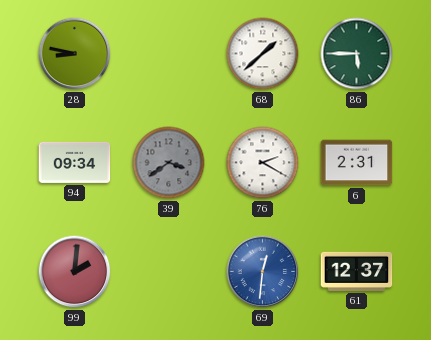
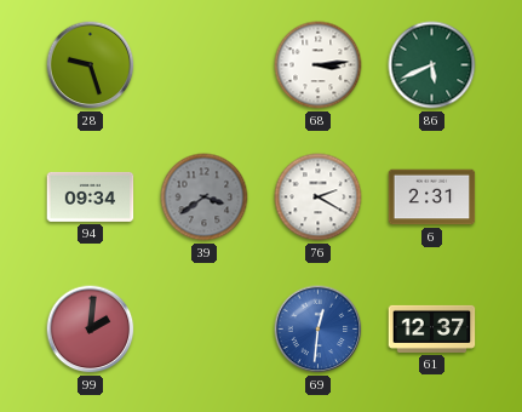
28: 8:47 -> 9:27 (91, 65)
68: 1:38 -> 3:14 (319, 65)
86: 5:45 -> 5:41 (432, 65)
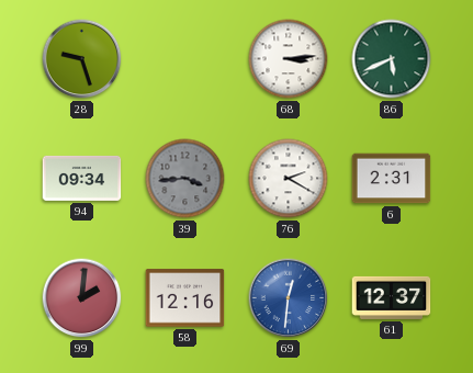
39: 3:39 -> 3:44 (185, 179)
58: none -> 12:16 (185, 298)
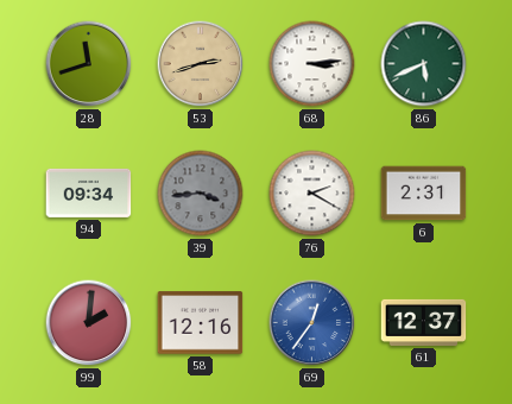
28: 9:27 -> 11:42 (89, 64)
53: none -> 2:42 (201, 64)
69: 12:31 -> 12:36 (312, 323)
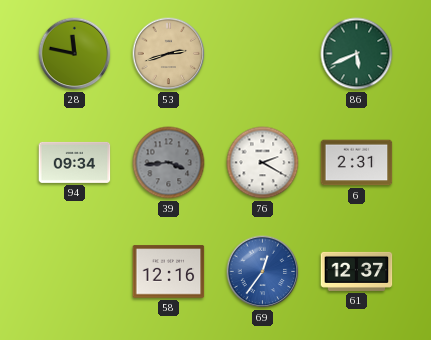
28: 11:42 -> 11:47 (75, 54)
68: 3:14 -> none (312, 64)
99: 2:01 -> none (89, 323)
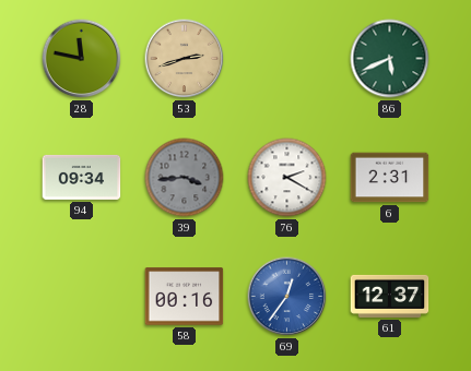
58: 12:16 -> 00:16 (185, 297)
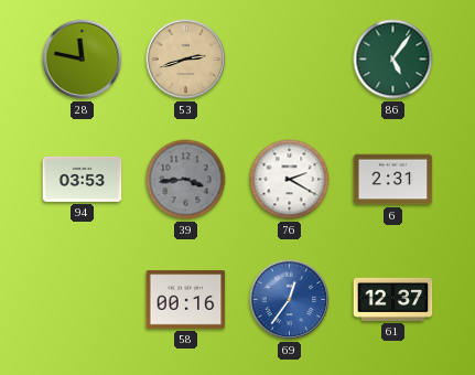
86: 5:41 -> 5:06 (393, 60)
94: 09:34 -> 03:53 (83, 179)
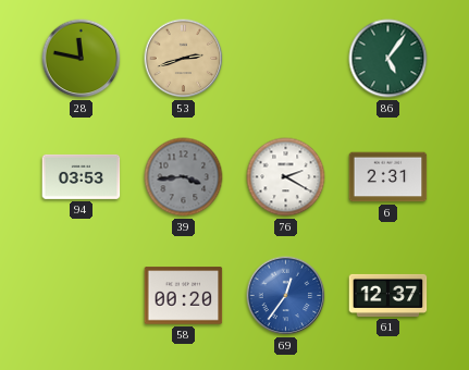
58: 00:16 -> 00:20 (184, 296)
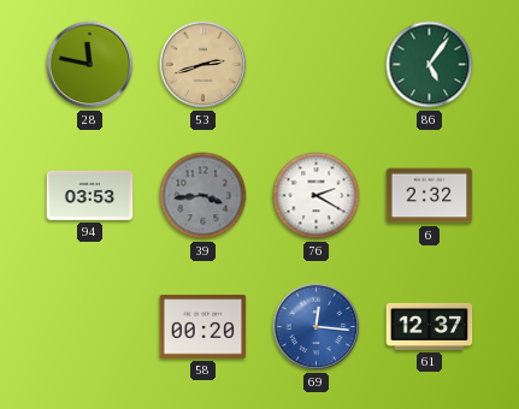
6: 2:31 -> 2:32 (430, 196)
69: 12:36 -> 12:16 (317, 327)
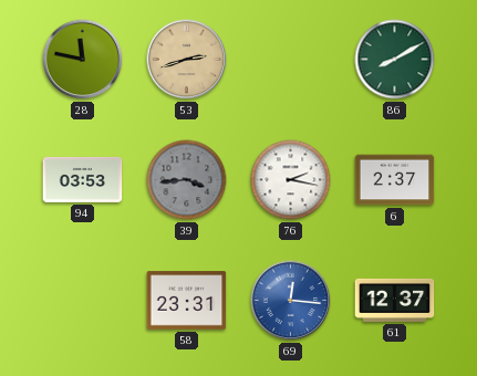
86: 5:06 -> 8:10 (395, 60)
76: 2:20 -> 2:17 (291, 180)
6: 2:32 -> 2:37 (395, 180)
58: 00:20 -> 23:31 (187, 301)
